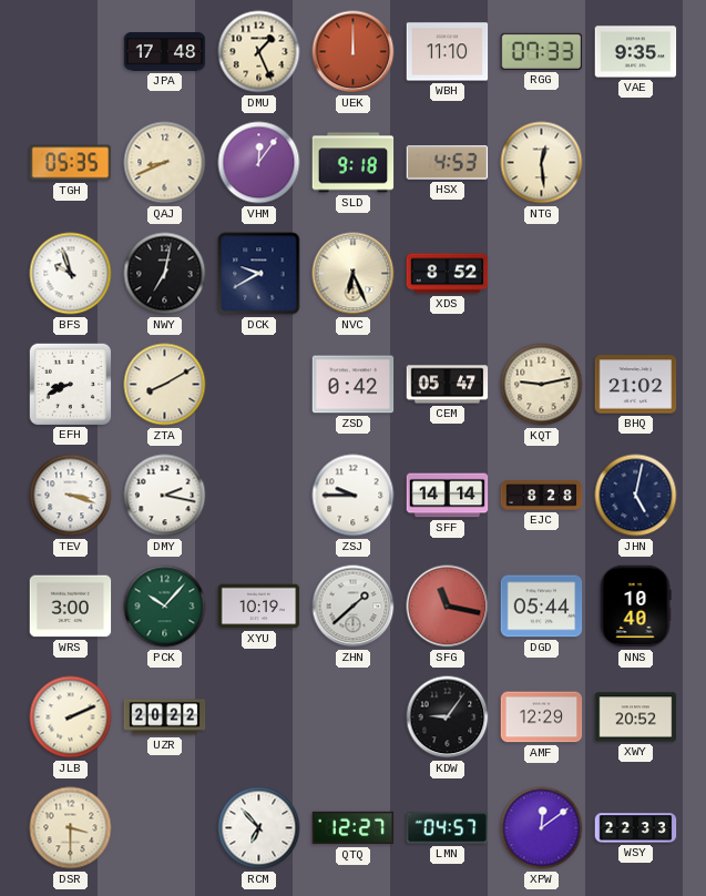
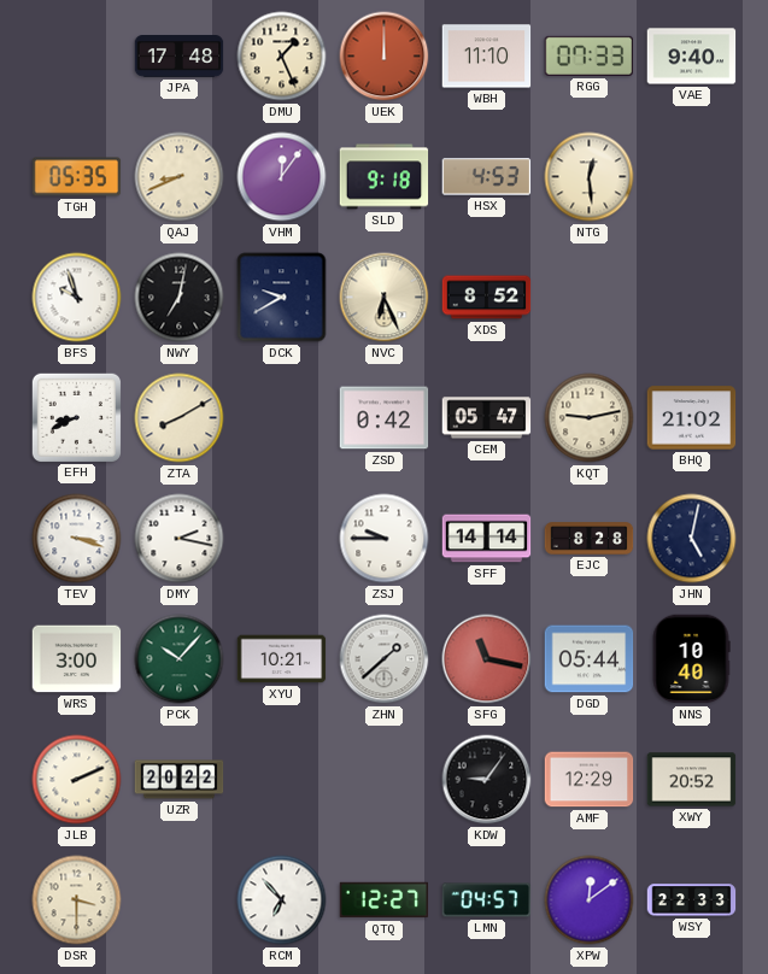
VAE: 9:35 -> 9:40 (692, 57)
XYU: 10:19 -> 10:21 (282, 659)
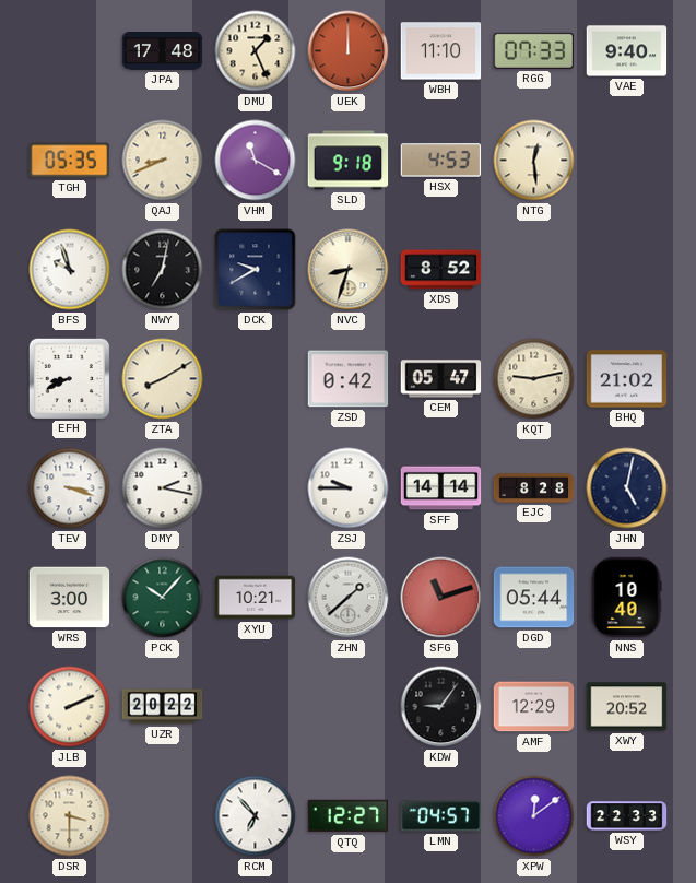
VHM: 12:06 -> 11:20 (256, 161)
NVC: 6:26 -> 8:33 (349, 270)
SFG: 11:17 -> 11:12 (441, 598)
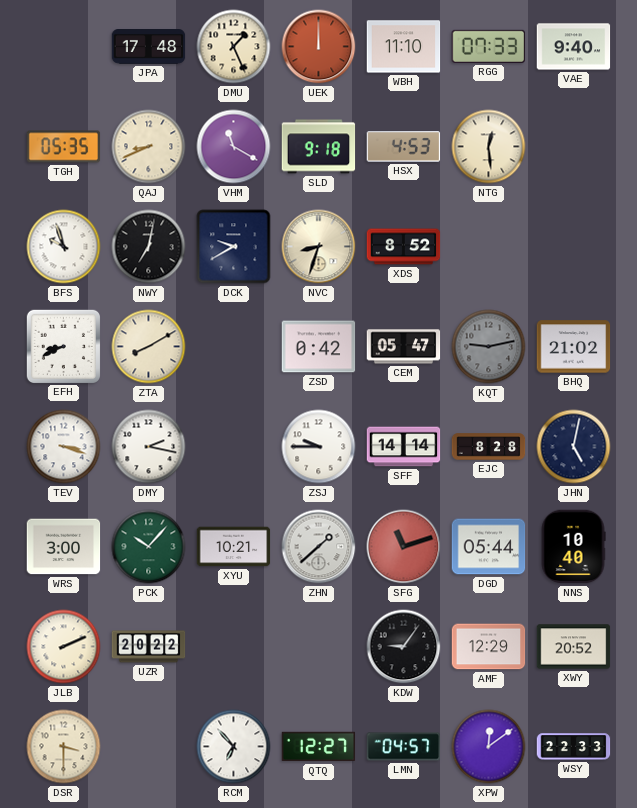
KQT dial: cream -> grey (489, 347)
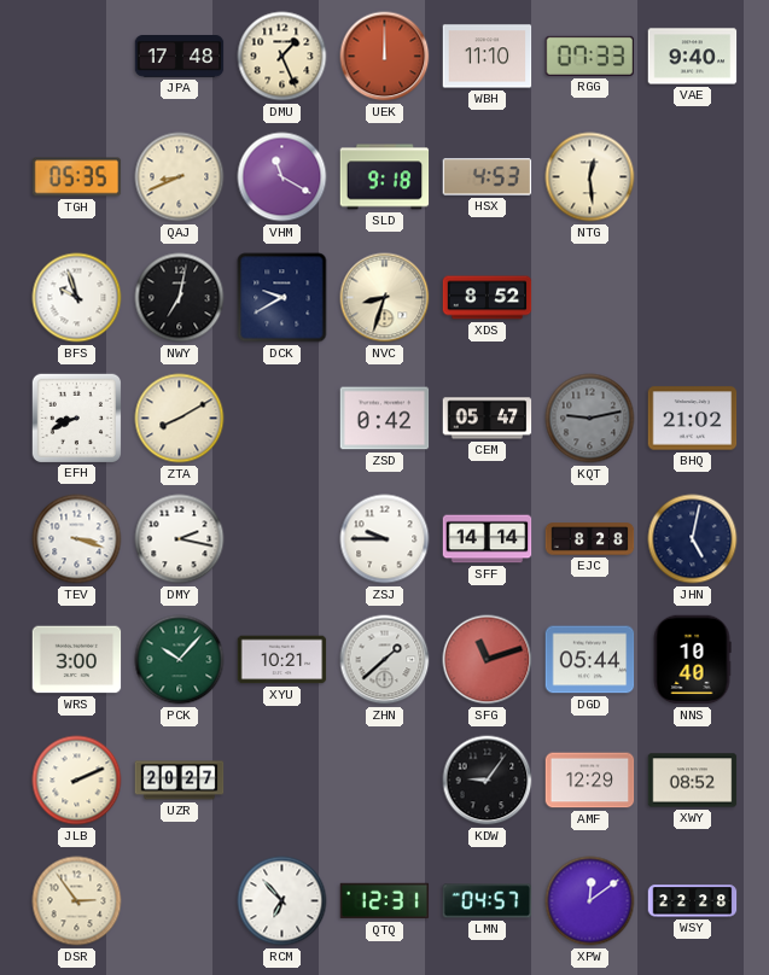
UZR: 20:22 -> 20:27 (180, 781)
XWY: 20:52 -> 08:52 (693, 781)
DSR: 3:30 -> 2:54 (77, 901)
QTQ: 12:27 -> 12:31 (385, 901)
WSY: 22:33 -> 22:28 (693, 901)
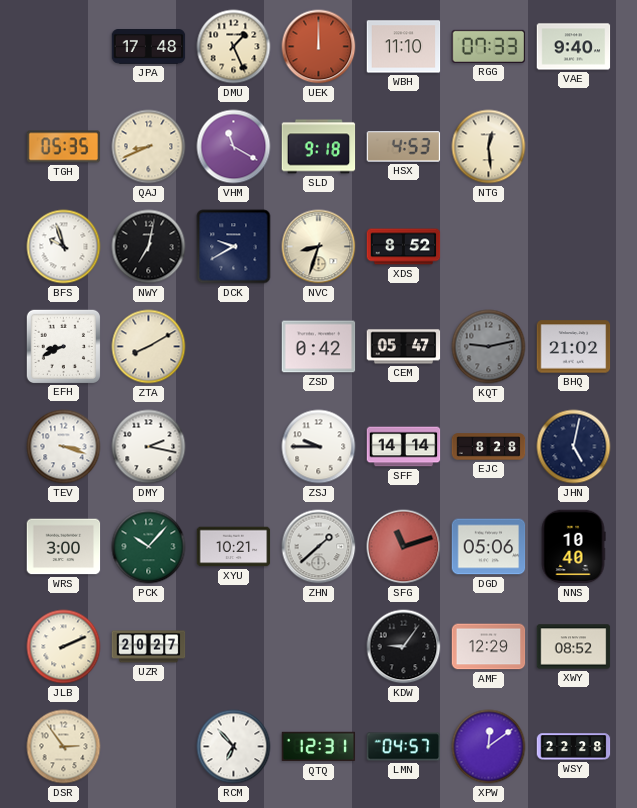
DGD: 05:44 -> 05:06 (489, 547)
